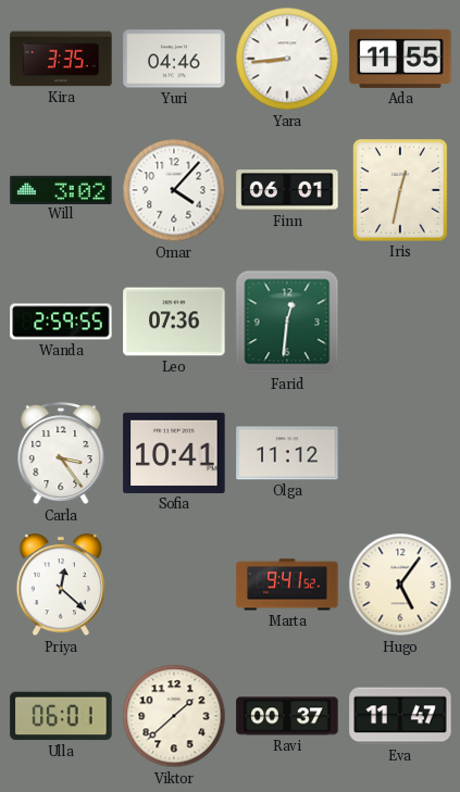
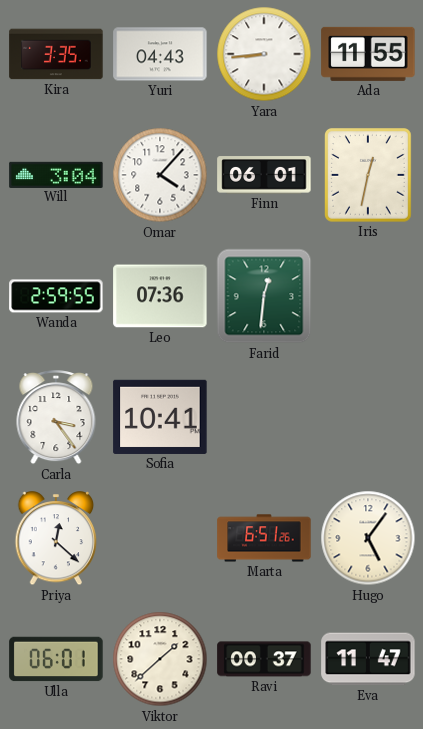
Yuri: 04:46 -> 04:43 (160, 54)
Will: 3:02 -> 3:04 (56, 174)
Olga: 11:12 -> none (287, 453)
Marta: 9:41 -> 6:51 (264, 538)
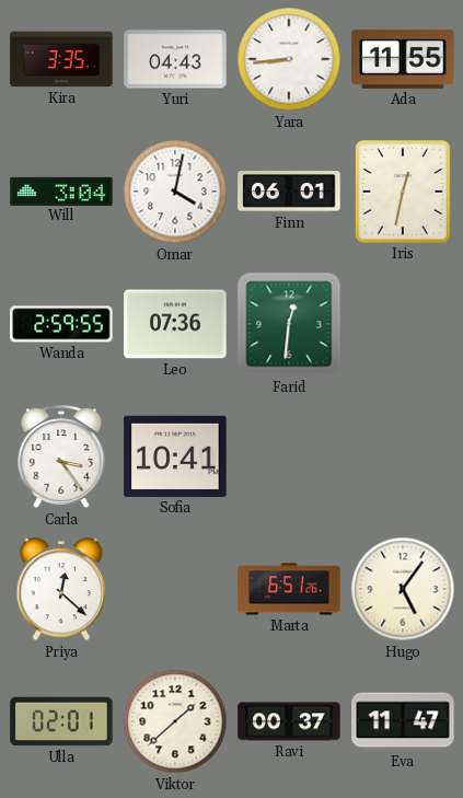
Omar: 4:07 -> 4:02 (175, 192)
Ulla: 06:01 -> 02:01 (61, 721)
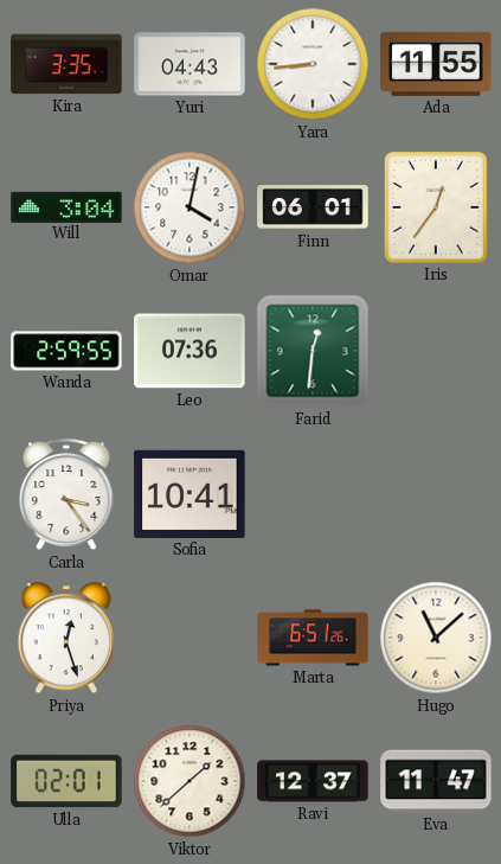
Iris: 12:32 -> 12:36 (437, 209)
Priya: 12:22 -> 12:27 (66, 639)
Hugo: 5:06 -> 11:08 (436, 638)
Ravi: 00:37 -> 12:37 (313, 781)
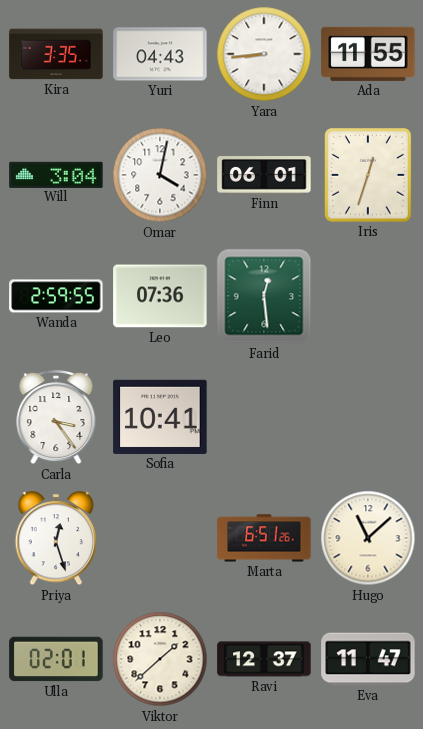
Iris: 12:36 -> 12:33 (369, 176)
Farid: 12:31 -> 12:29 (264, 296)
